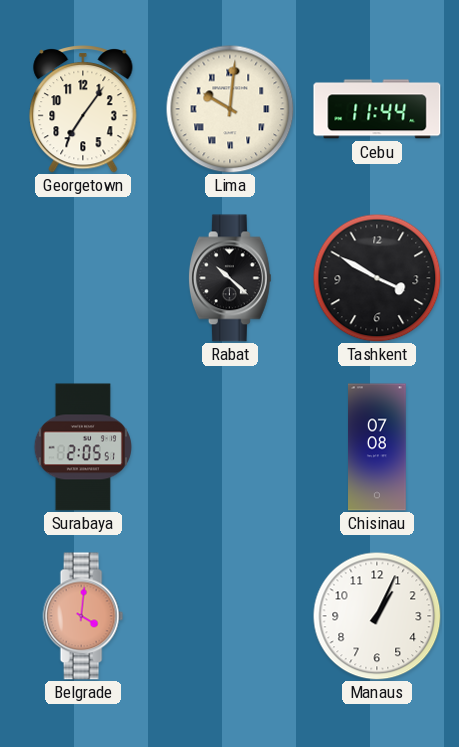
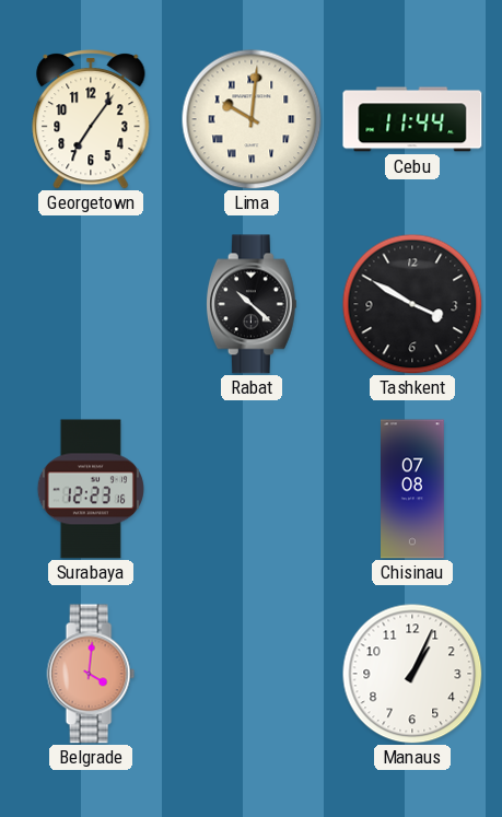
Surabaya: 2:05 -> 12:23 (91, 489)
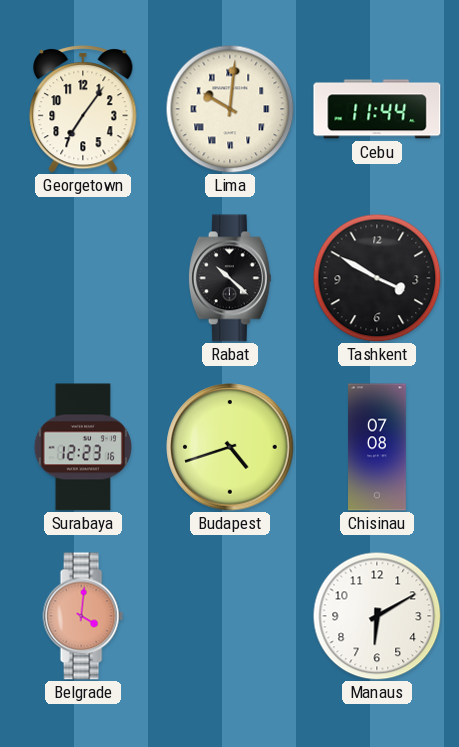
Budapest: none -> 4:42 (230, 447)
Manaus: 1:04 -> 6:10 (377, 616)
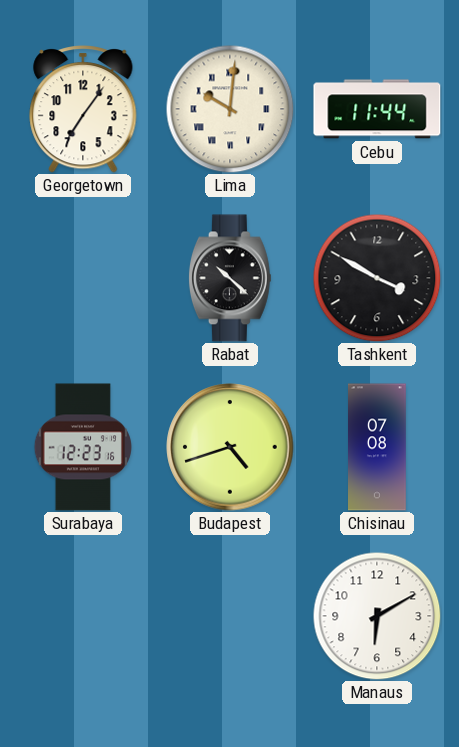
Belgrade: 4:01 -> none (83, 616)
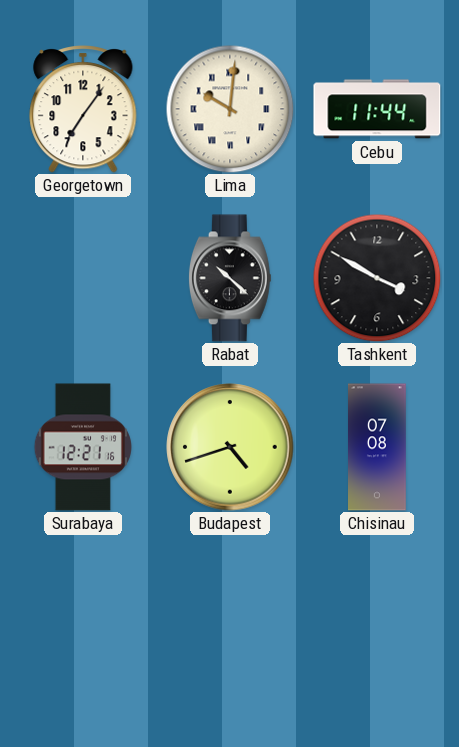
Surabaya: 12:23 -> 12:21 (83, 447)
Manaus: 6:10 -> none (377, 616)
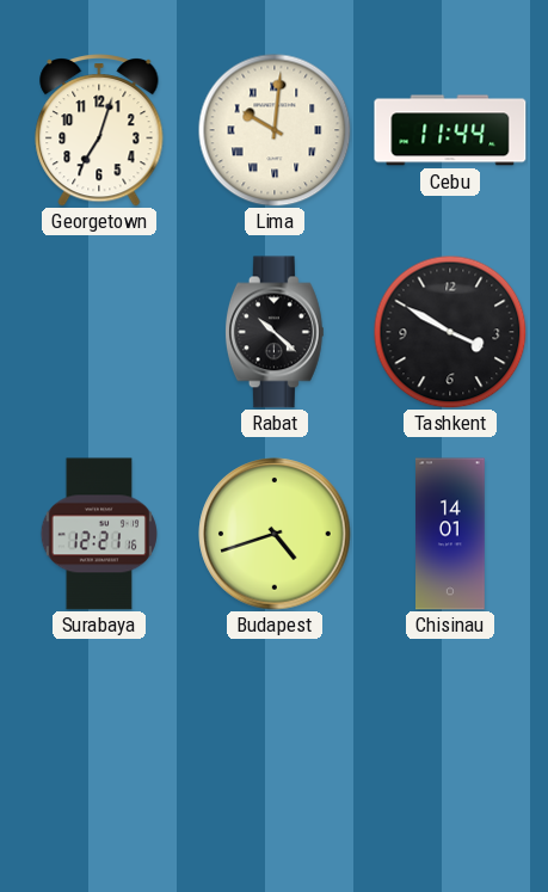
Georgetown: 7:06 -> 7:03 (99, 131)
Chisinau: 07:08 -> 14:01 (451, 534)
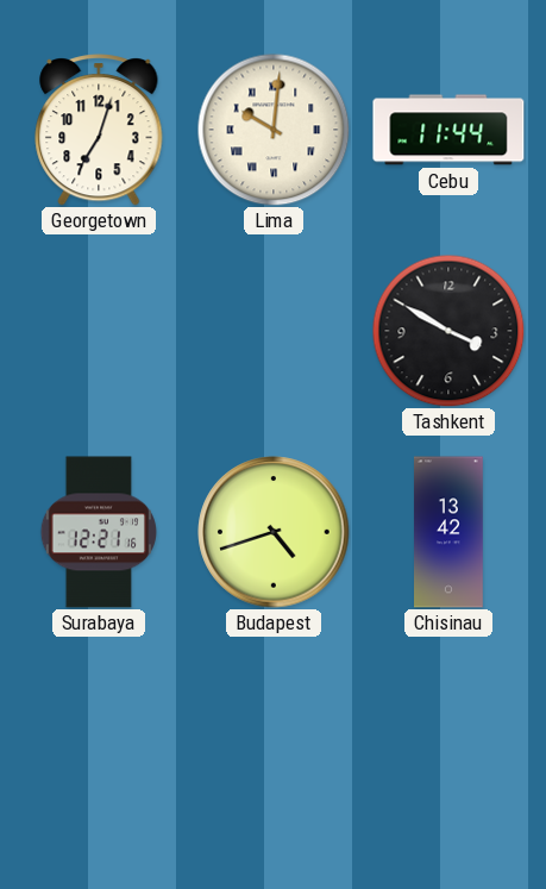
Rabat: 10:22 -> none (275, 332)
Chisinau: 14:01 -> 13:42 (450, 532)
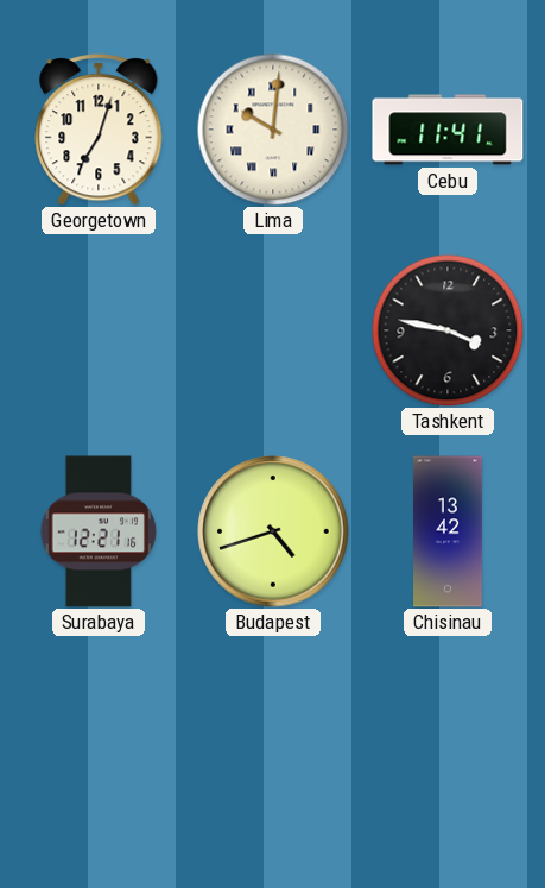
Cebu: 11:44 -> 11:41 (448, 130)
Tashkent: 3:50 -> 3:47 (448, 330)
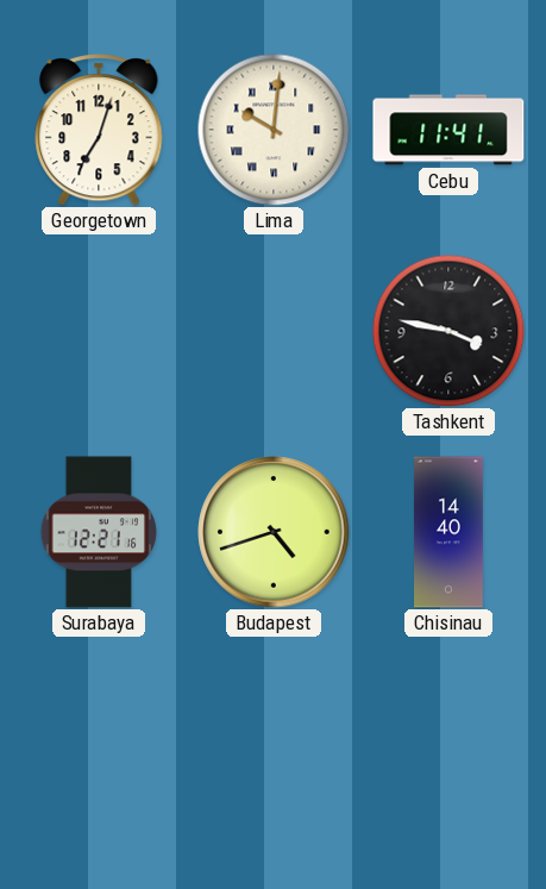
Chisinau: 13:42 -> 14:40 (450, 532)
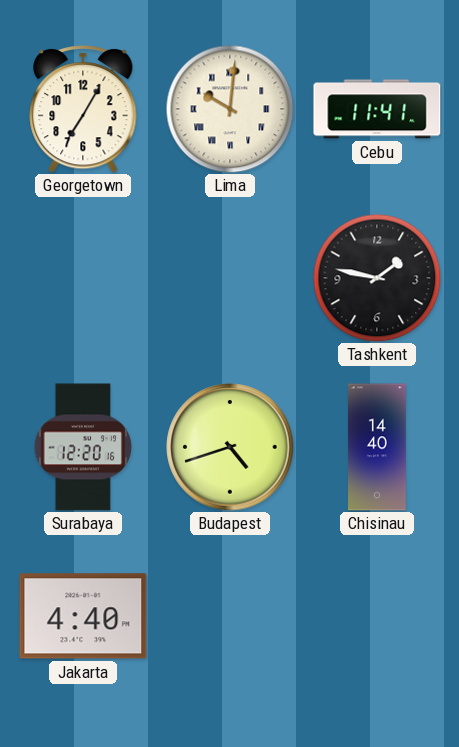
Georgetown: 7:03 -> 7:05 (83, 110)
Tashkent: 3:47 -> 1:47 (377, 278)
Surabaya: 12:21 -> 12:20 (83, 447)
Jakarta: none -> 4:40 (83, 616)
